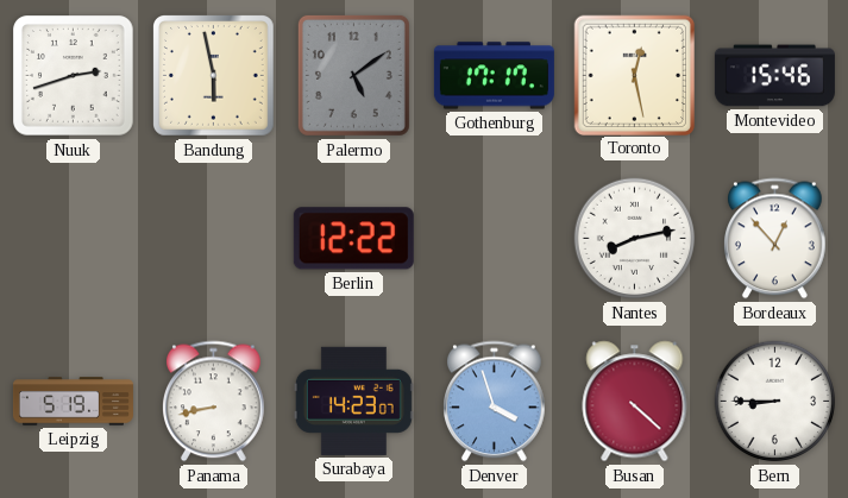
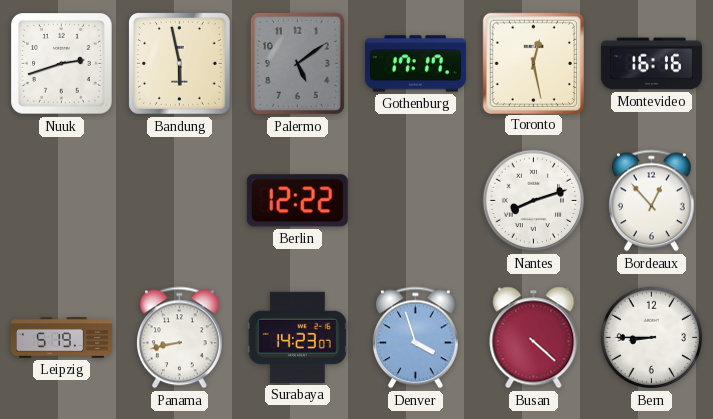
Montevideo: 15:46 -> 16:16 (651, 64)
Nantes: 8:13 -> 8:12 (534, 201)
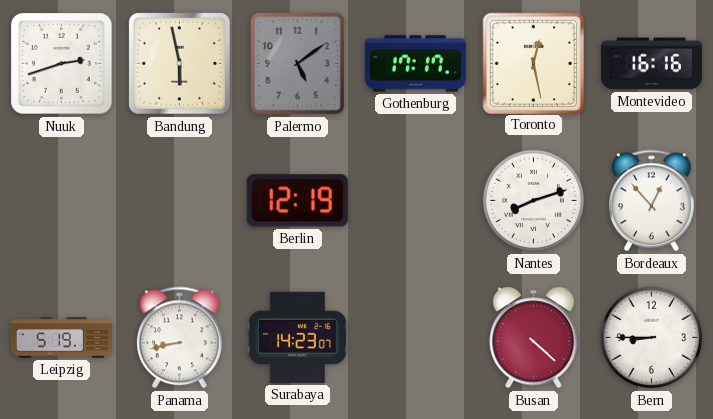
Berlin: 12:22 -> 12:19 (297, 201)
Denver: 3:57 -> none (416, 338)
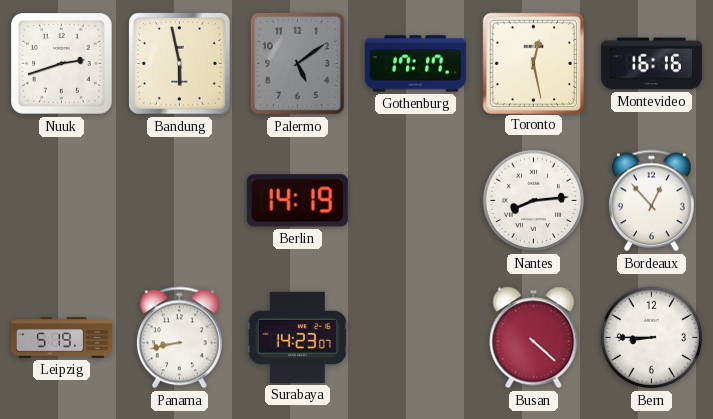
Berlin: 12:19 -> 14:19 (297, 201)
Nantes: 8:12 -> 8:14 (534, 201)
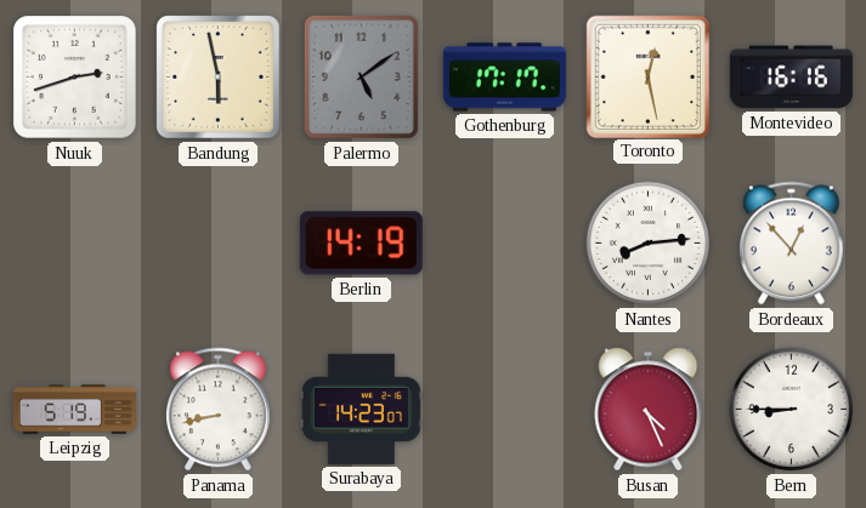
Busan: 4:22 -> 4:26 (649, 410)
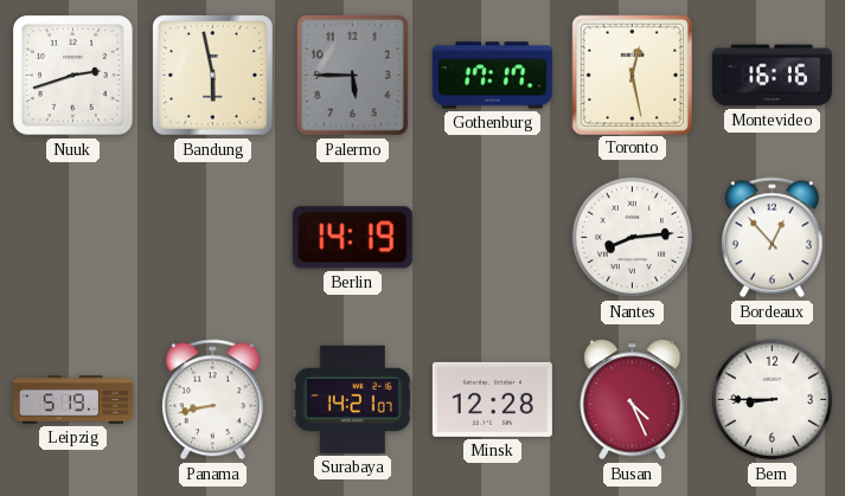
Palermo: 5:09 -> 5:45 (352, 75)
Surabaya: 14:23 -> 14:21 (352, 399)
Minsk: none -> 12:28 (492, 399)
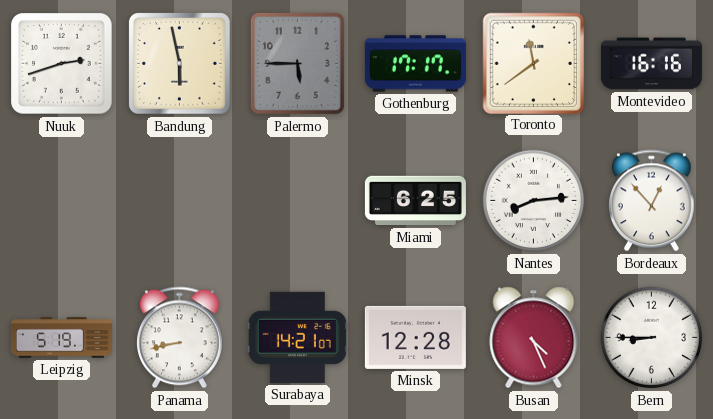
Toronto: 12:28 -> 11:39 (533, 63)
Berlin: 14:19 -> none (352, 238)
Miami: none -> 6:25 (415, 201)
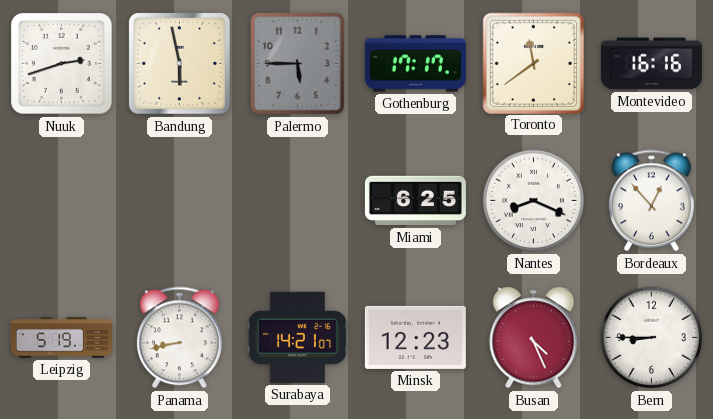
Nantes: 8:14 -> 8:19 (534, 201)
Minsk: 12:28 -> 12:23 (415, 337)
